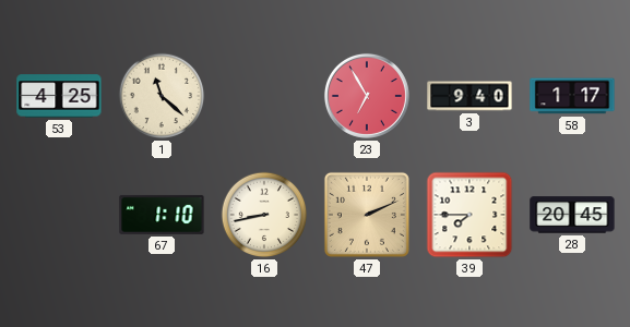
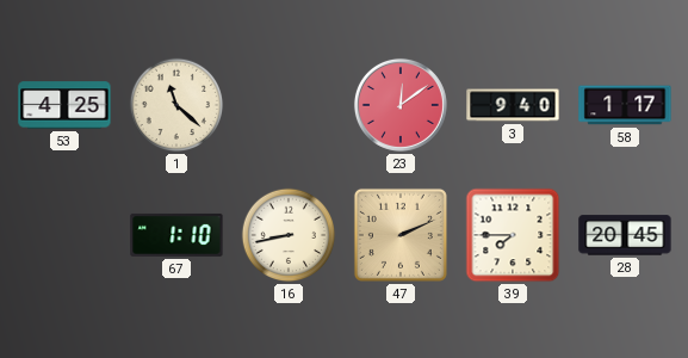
23: 6:55 -> 12:09 (401, 105)
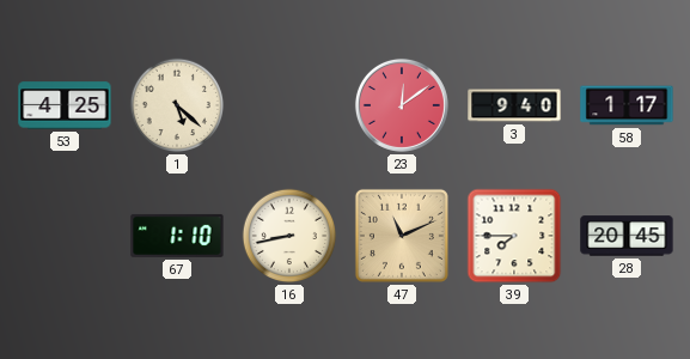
1: 11:22 -> 5:22 (177, 105)
47: 2:11 -> 11:11 (402, 236)
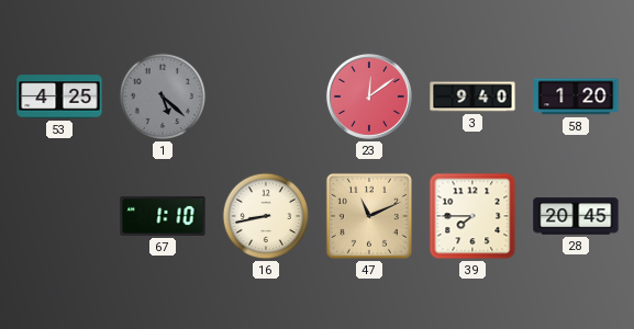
1 dial: cream -> grey (163, 97)
58: 1:17 -> 1:20 (576, 97)
